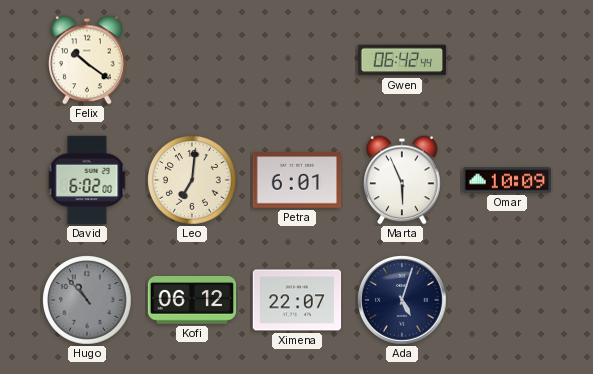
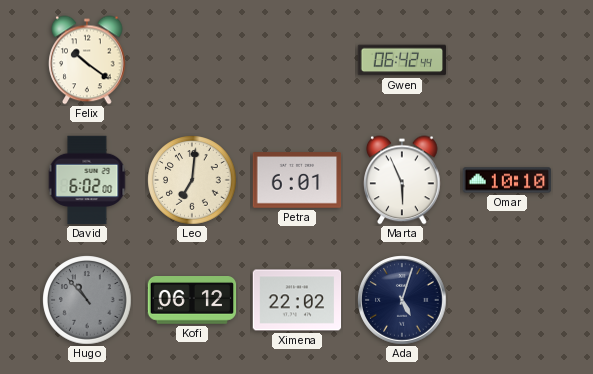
Omar: 10:09 -> 10:10 (507, 180)
Ximena: 22:07 -> 22:02 (297, 300)
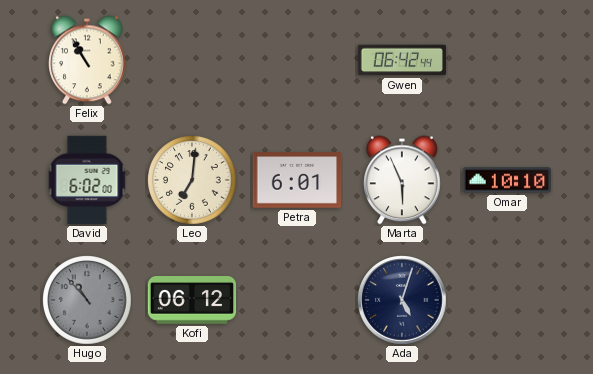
Felix: 10:21 -> 10:55 (87, 60)
Ximena: 22:02 -> none (297, 300)
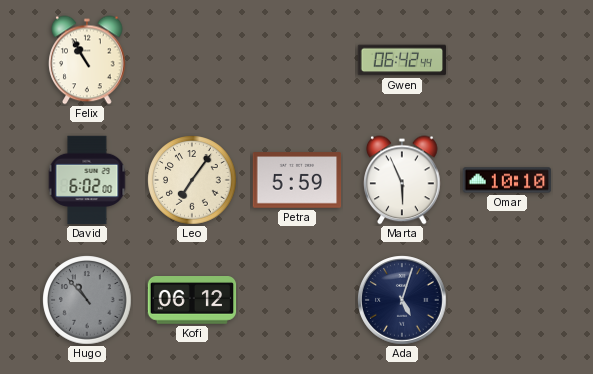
Leo: 7:01 -> 7:06 (192, 180)
Petra: 6:01 -> 5:59 (297, 180)
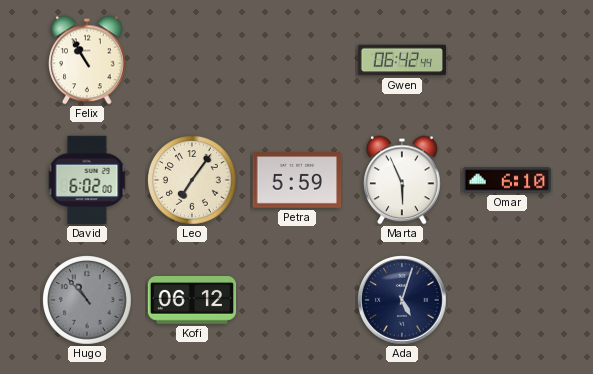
Omar: 10:10 -> 6:10 (507, 180)
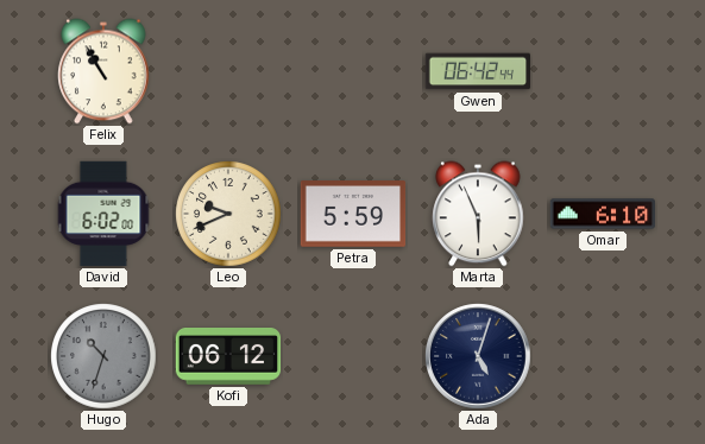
Leo: 7:06 -> 9:41 (228, 214)
Hugo: 10:53 -> 10:33 (103, 356)
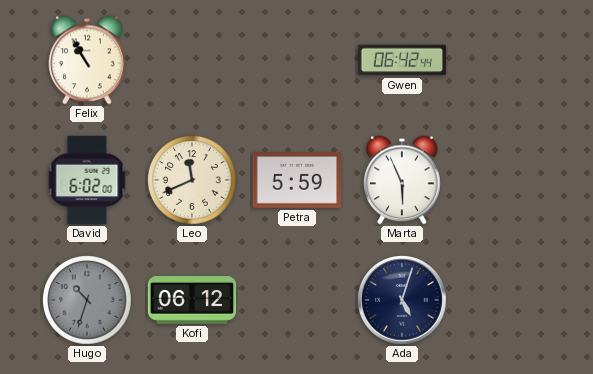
Leo: 9:41 -> 11:41 (192, 180)
Omar: 6:10 -> none (603, 214)
